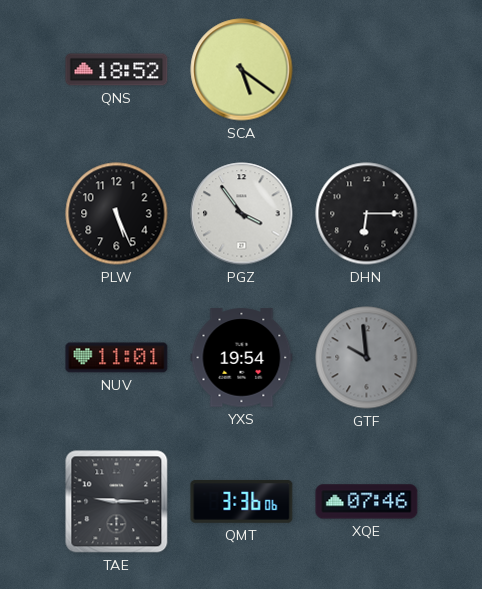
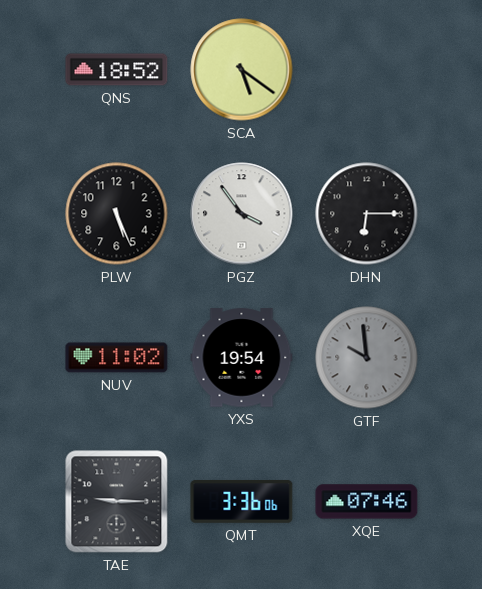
NUV: 11:01 -> 11:02 (117, 358)
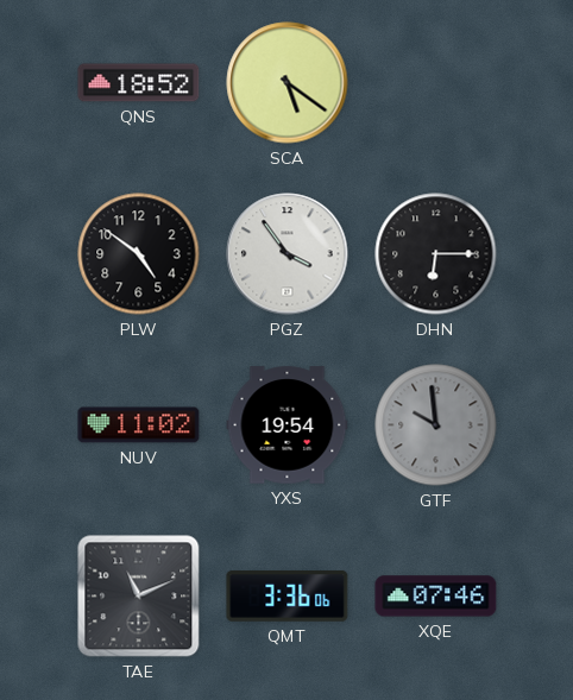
PLW: 5:26 -> 4:51 (139, 254)
TAE: 9:15 -> 11:11 (139, 597)
